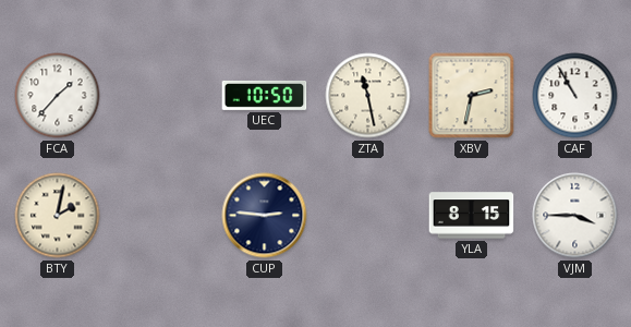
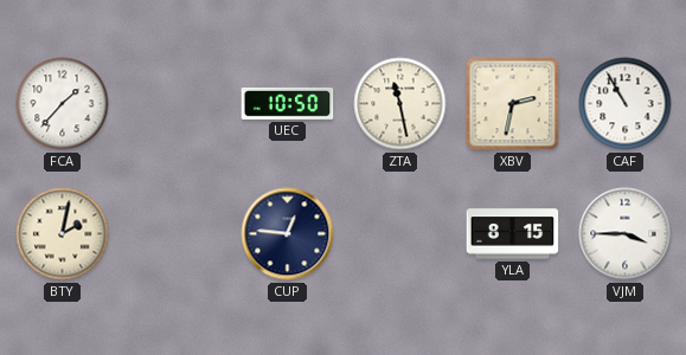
CUP: 2:46 -> 12:46 (288, 234)
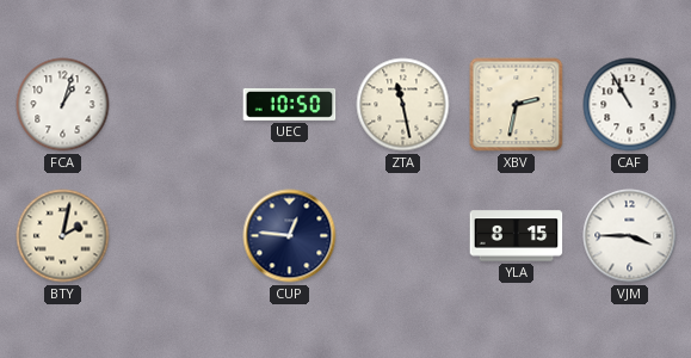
FCA: 1:37 -> 1:03 (63, 105)
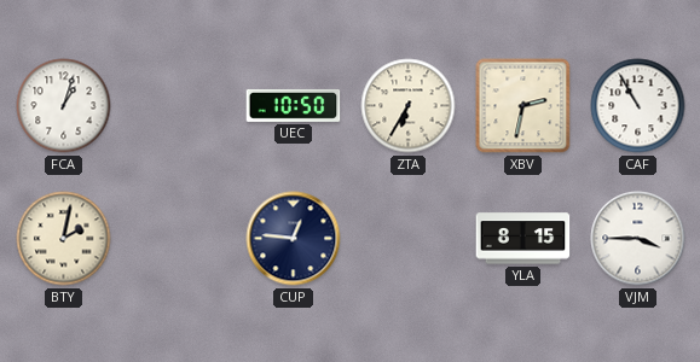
ZTA: 11:28 -> 6:35 (409, 106)
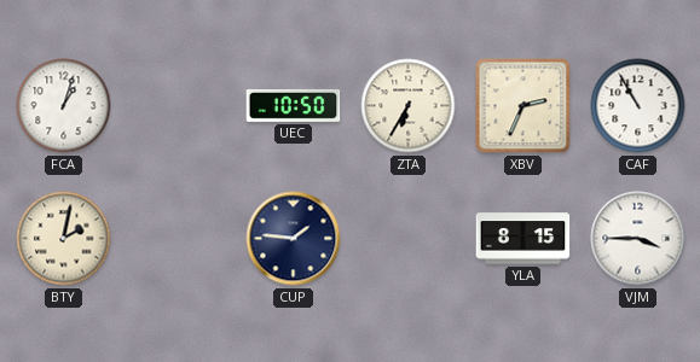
XBV: 2:32 -> 2:34 (523, 106)
CUP: 12:46 -> 1:46 (294, 239)
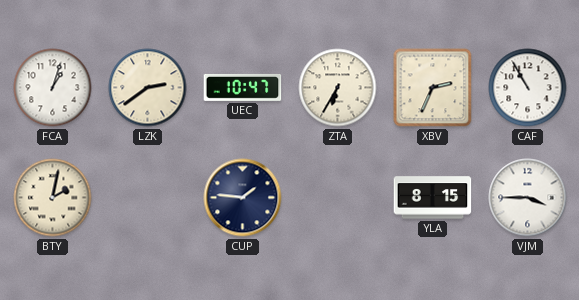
LZK: none -> 2:39 (148, 88)
UEC: 10:50 -> 10:47 (243, 87)
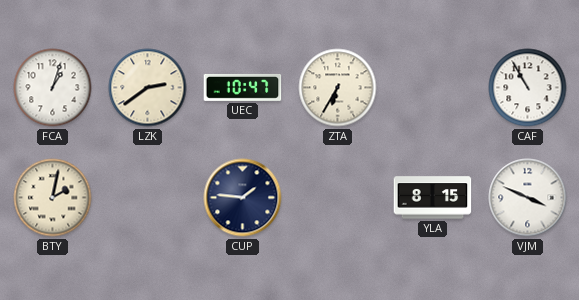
XBV: 2:34 -> none (433, 88)
VJM: 3:45 -> 3:49 (528, 198)
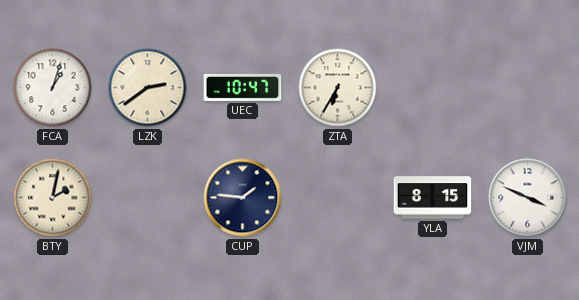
CAF: 10:55 -> none (528, 88)
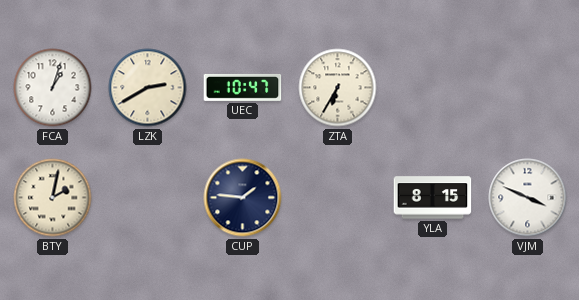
LZK: 2:39 -> 2:40 (148, 88)
